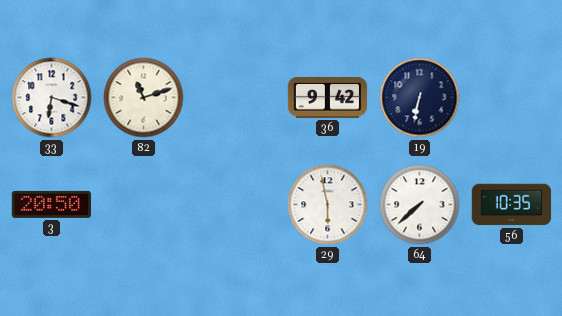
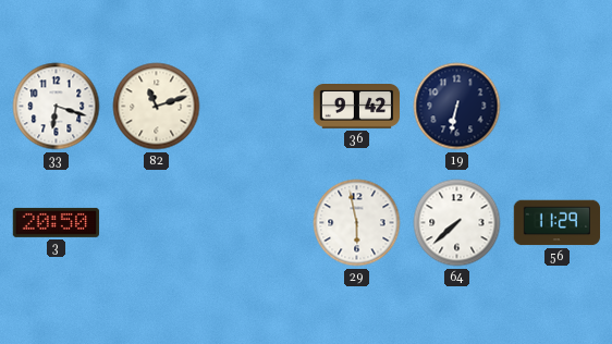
56: 10:35 -> 11:29 (558, 223)
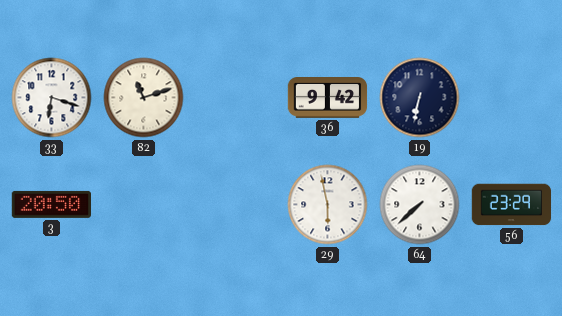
56: 11:29 -> 23:29 (512, 205)
